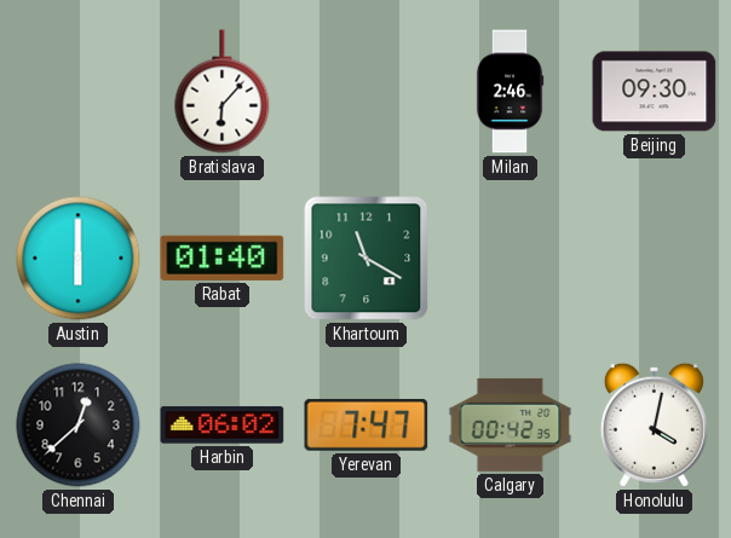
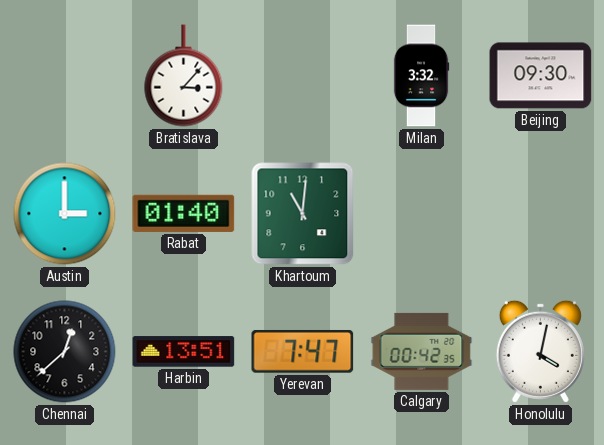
Bratislava: 6:07 -> 3:07 (184, 76)
Milan: 2:46 -> 3:32 (421, 76)
Austin: 6:00 -> 3:00 (65, 214)
Khartoum: 11:20 -> 11:01 (303, 214)
Harbin: 06:02 -> 13:51 (184, 352)
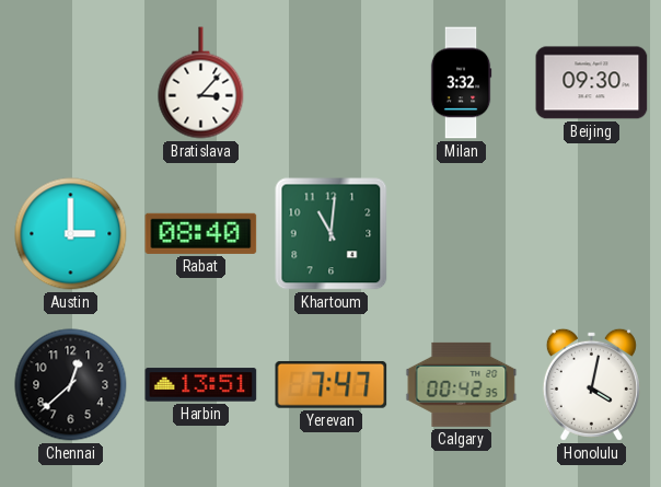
Rabat: 01:40 -> 08:40 (201, 233)
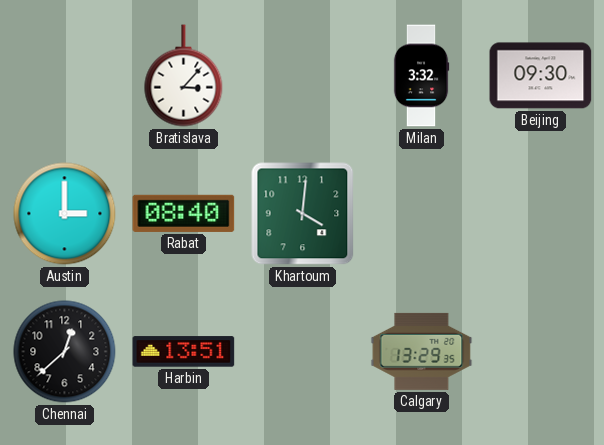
Khartoum: 11:01 -> 4:01 (303, 214)
Yerevan: 7:47 -> none (332, 384)
Calgary: 00:42 -> 13:29 (422, 351)
Honolulu: 4:02 -> none (591, 384)
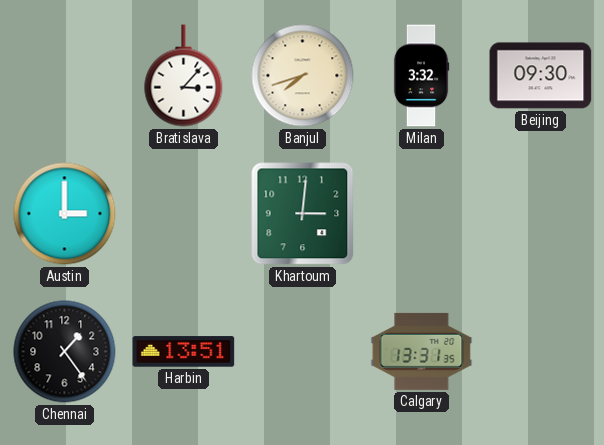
Banjul: none -> 7:42 (303, 76)
Rabat: 08:40 -> none (184, 213)
Khartoum: 4:01 -> 3:01 (303, 214)
Chennai: 12:38 -> 1:24 (65, 352)
Calgary: 13:29 -> 13:31 (422, 351)
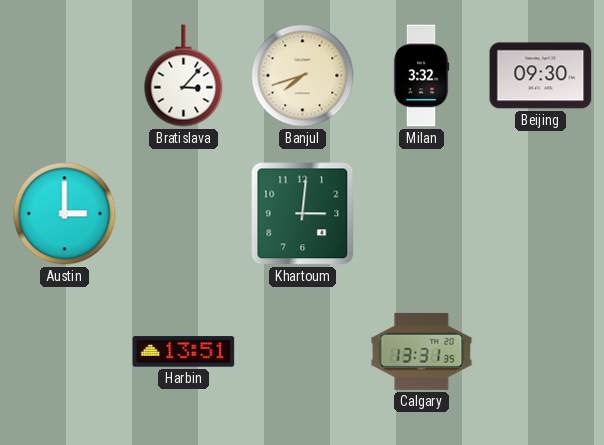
Chennai: 1:24 -> none (65, 352)
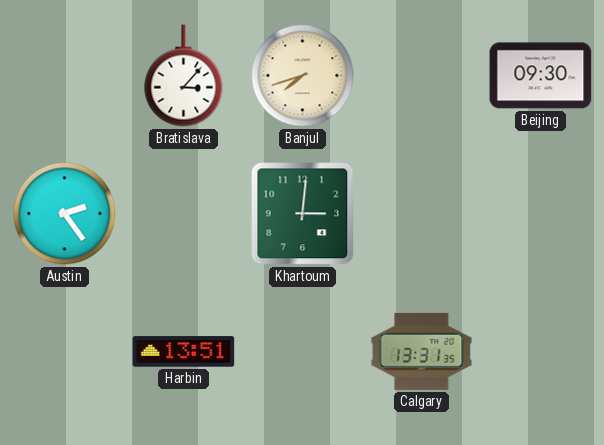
Milan: 3:32 -> none (421, 76)
Austin: 3:00 -> 2:24 (65, 214)
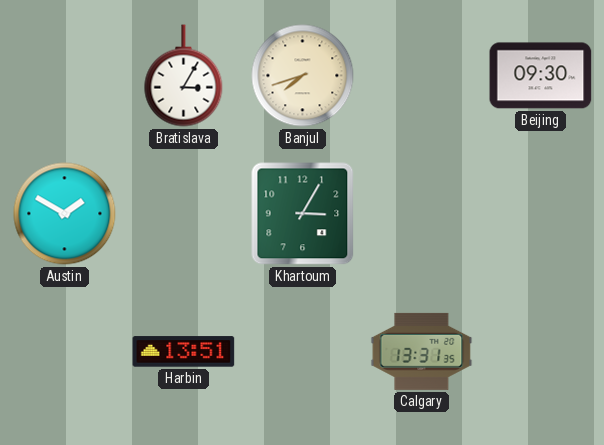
Bratislava: 3:07 -> 3:05 (184, 76)
Austin: 2:24 -> 1:50 (65, 214)
Khartoum: 3:01 -> 3:05 (303, 214)
